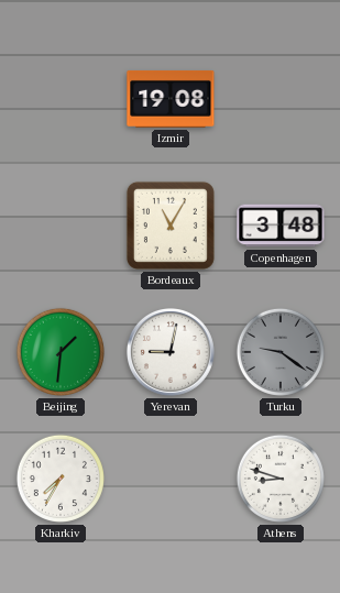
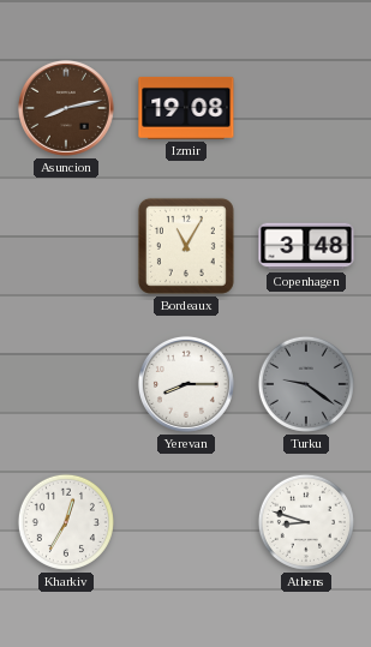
Asuncion: none -> 8:13 (66, 108)
Beijing: 1:31 -> none (61, 352)
Yerevan: 9:02 -> 8:15 (186, 384)
Kharkiv: 7:35 -> 12:35 (66, 522)
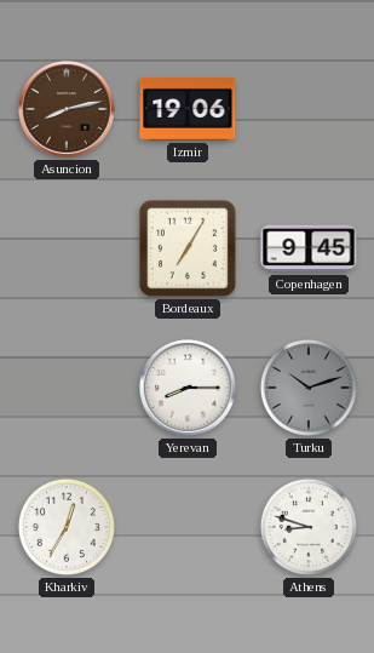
Izmir: 19:08 -> 19:06 (188, 109)
Bordeaux: 11:05 -> 7:05 (188, 248)
Copenhagen: 3:48 -> 9:45 (309, 248)
Turku: 9:21 -> 10:12 (309, 388)
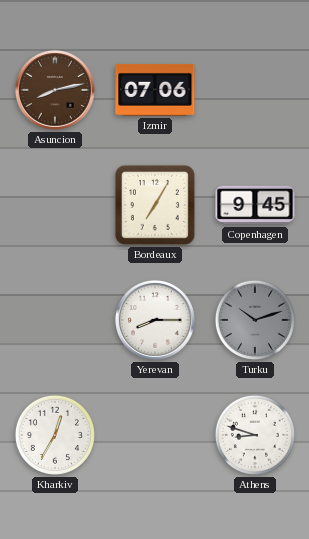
Izmir: 19:06 -> 07:06 (155, 90)
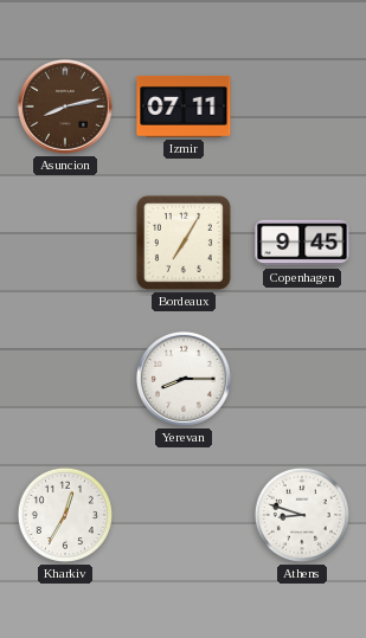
Izmir: 07:06 -> 07:11 (184, 107)
Turku: 10:12 -> none (255, 320)
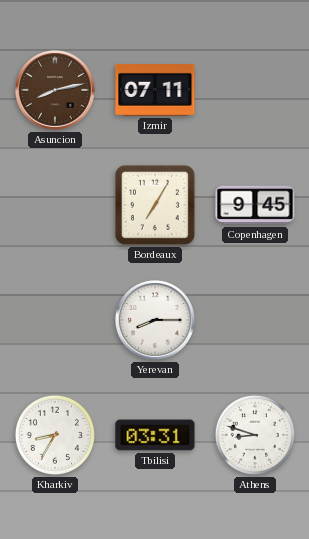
Kharkiv: 12:35 -> 8:35 (55, 435)
Tbilisi: none -> 03:31 (155, 435)
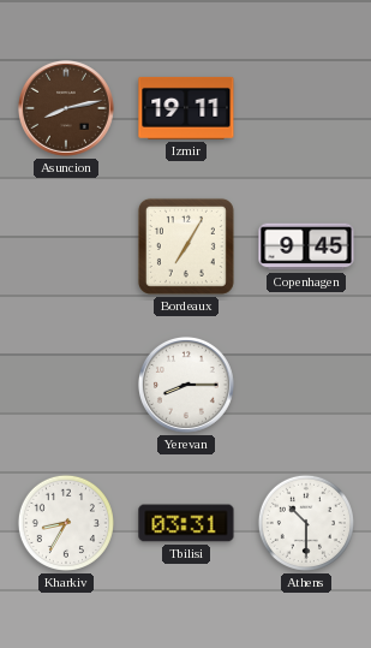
Izmir: 07:11 -> 19:11 (186, 108)
Athens: 8:48 -> 10:30 (306, 523)
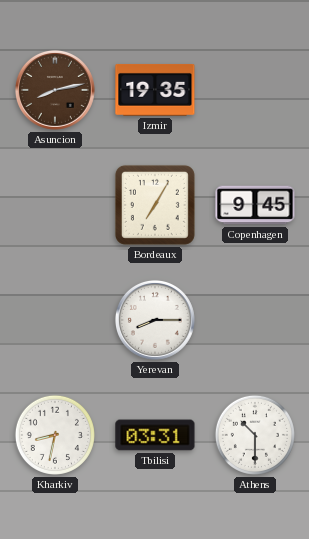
Izmir: 19:11 -> 19:35 (155, 90)
Kharkiv: 8:35 -> 8:32 (55, 435)
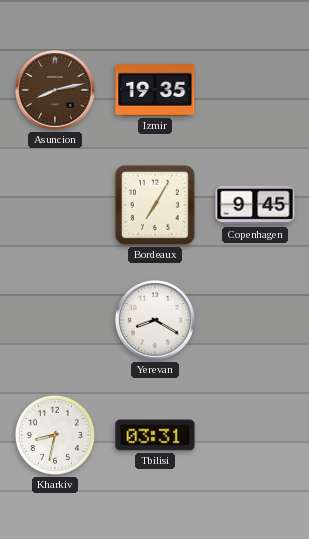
Yerevan: 8:15 -> 8:20 (155, 320)
Athens: 10:30 -> none (255, 435)
